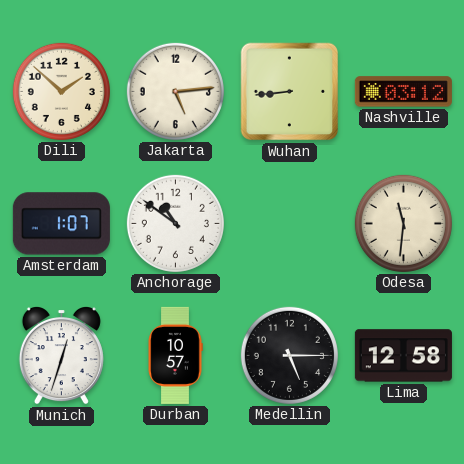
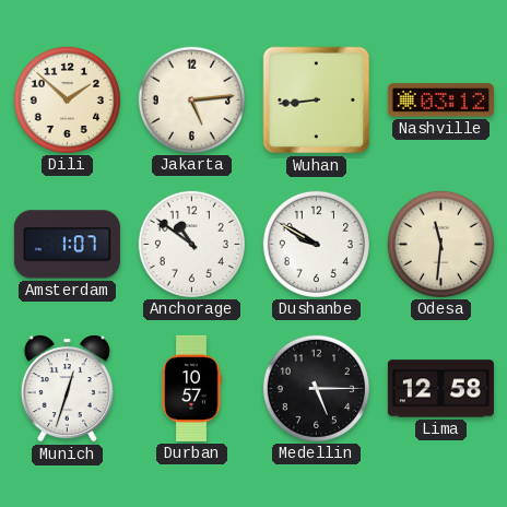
Dushanbe: none -> 9:50 (316, 244)
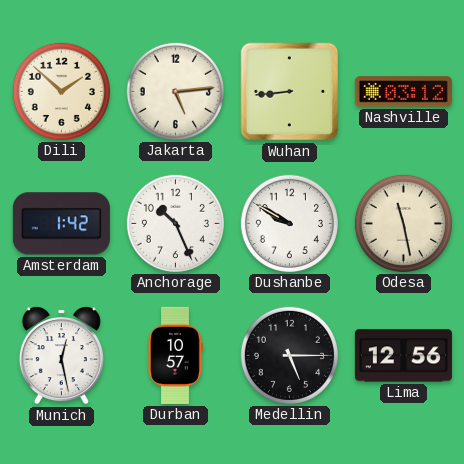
Amsterdam: 1:07 -> 1:42 (61, 224)
Anchorage: 10:51 -> 10:26 (175, 223)
Odesa: 11:31 -> 11:28 (403, 223)
Munich: 12:33 -> 12:28 (61, 356)
Lima: 12:58 -> 12:56 (403, 356)
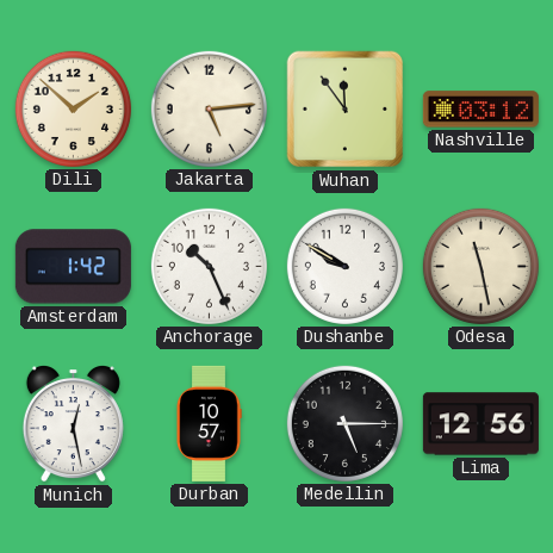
Wuhan: 8:44 -> 11:54 (346, 110)
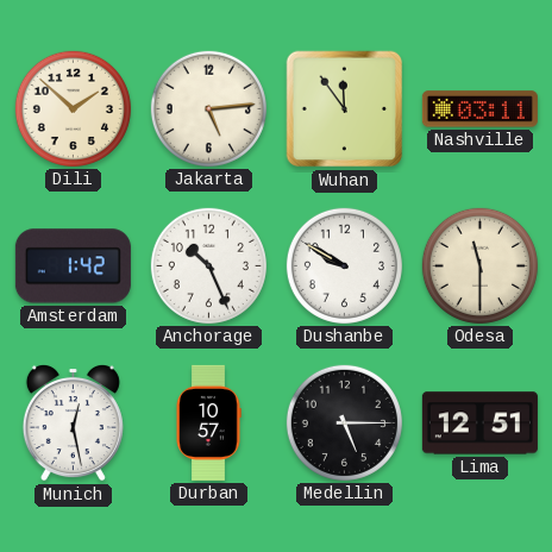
Nashville: 03:12 -> 03:11 (479, 109)
Odesa: 11:28 -> 11:30 (479, 265)
Lima: 12:56 -> 12:51 (479, 424)
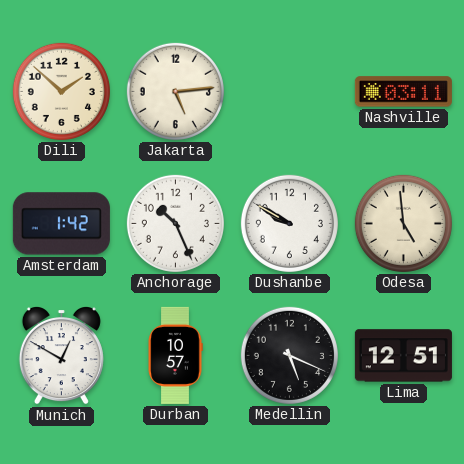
Wuhan: 11:54 -> none (345, 109)
Odesa: 11:30 -> 4:59 (403, 223)
Munich: 12:28 -> 12:50 (61, 356)
Medellin: 5:15 -> 5:19 (289, 355)
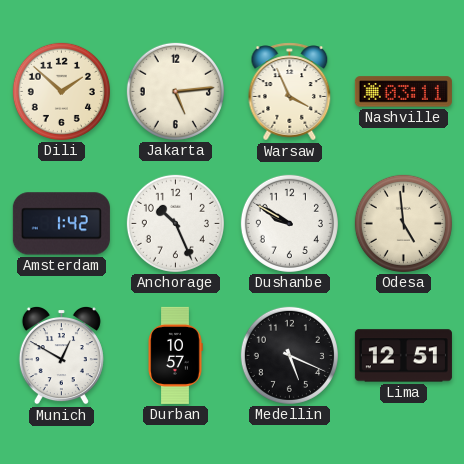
Warsaw: none -> 3:56 (290, 92)
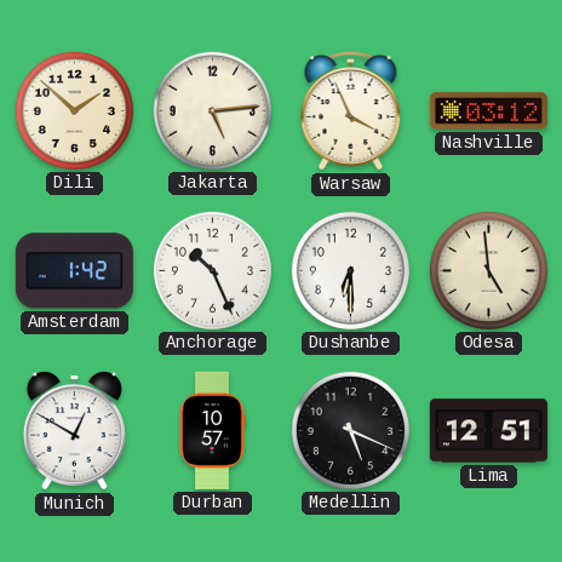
Nashville: 03:11 -> 03:12 (488, 111)
Dushanbe: 9:50 -> 6:30 (350, 270)
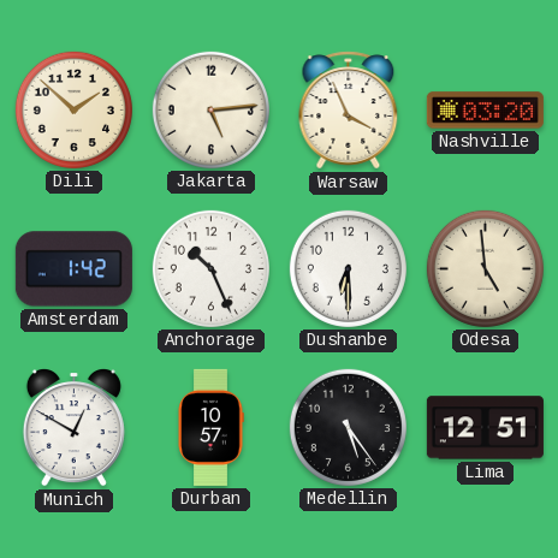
Nashville: 03:12 -> 03:20 (485, 111)
Medellin: 5:19 -> 5:24 (348, 427)
